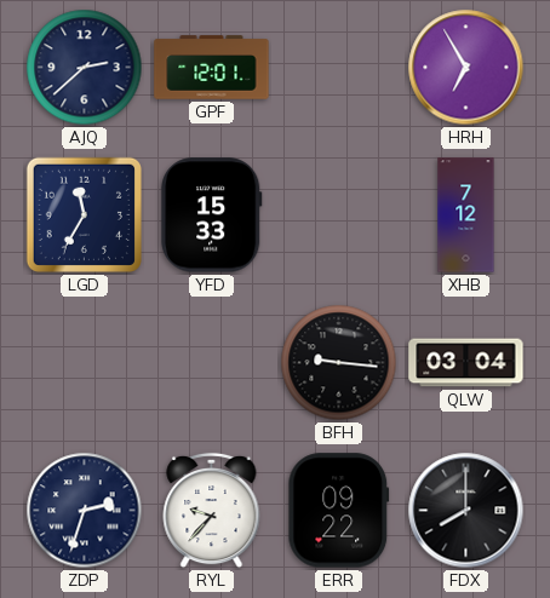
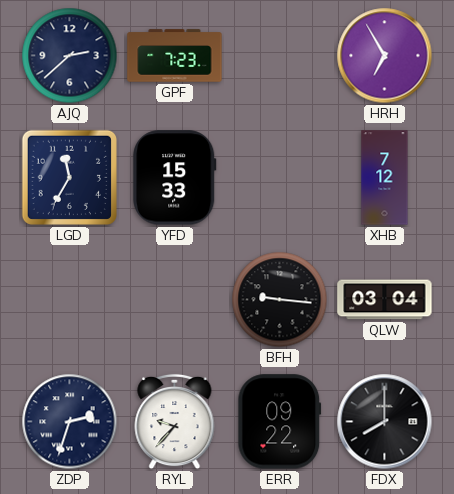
GPF: 12:01 -> 7:23 (175, 56)
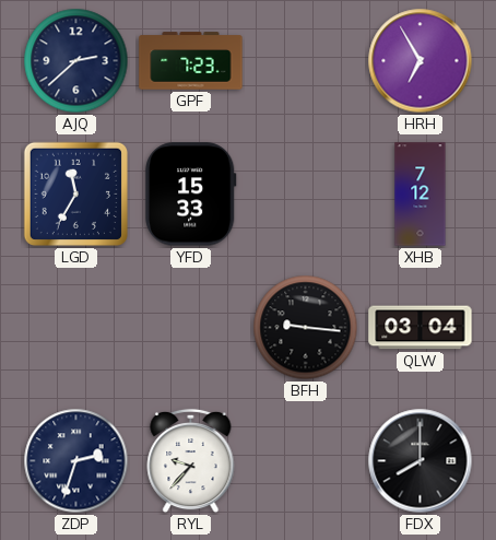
ERR: 09:22 -> none (280, 422)
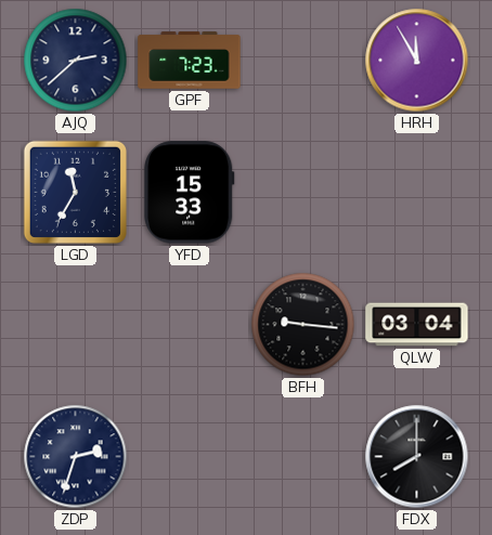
HRH: 6:55 -> 11:55 (417, 61)
XHB: 7:12 -> none (421, 195)
RYL: 9:37 -> none (191, 461)
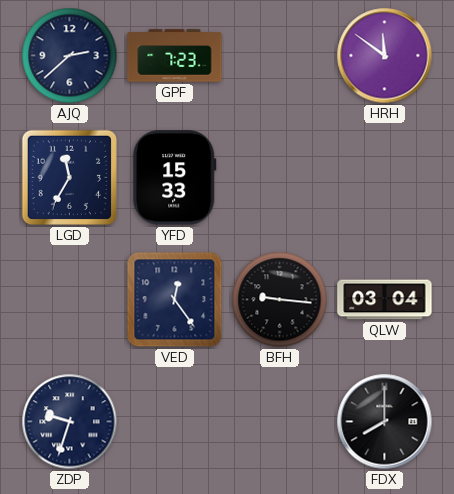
HRH: 11:55 -> 11:51 (385, 56)
VED: none -> 12:24 (175, 300)
ZDP: 2:33 -> 9:33 (70, 422)
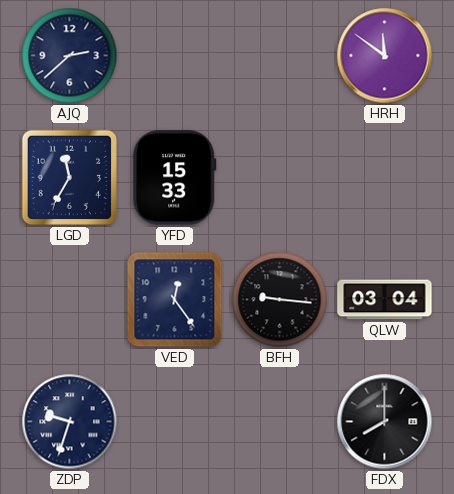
GPF: 7:23 -> none (175, 56)
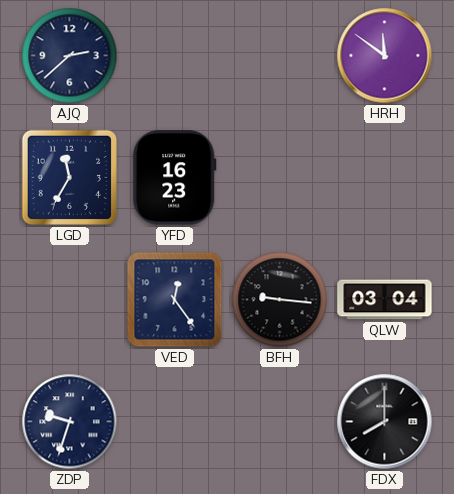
YFD: 15:33 -> 16:23 (175, 178)
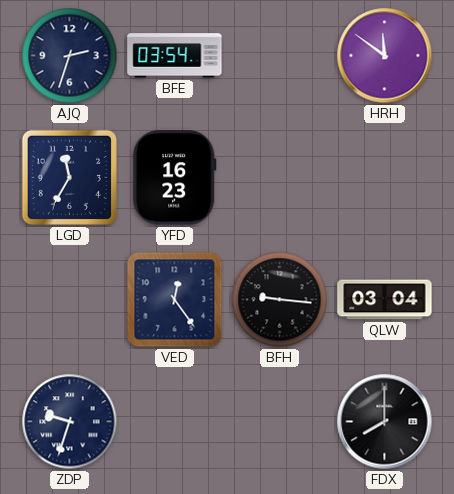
AJQ: 2:38 -> 2:33 (70, 56)
BFE: none -> 03:54 (175, 56)
